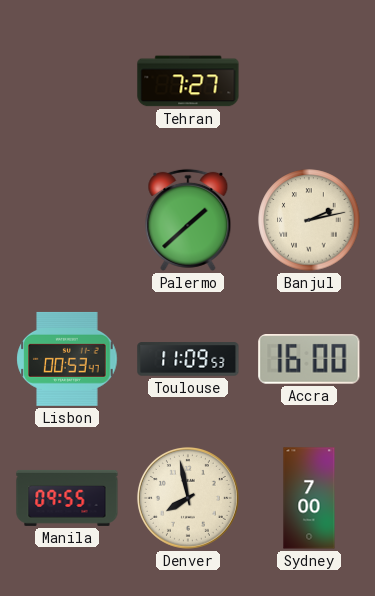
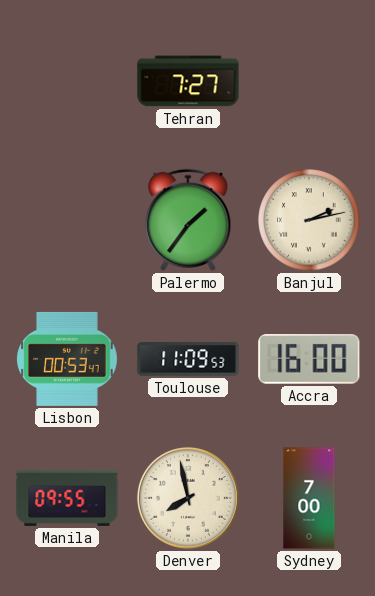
Palermo: 1:38 -> 1:36 (188, 220)
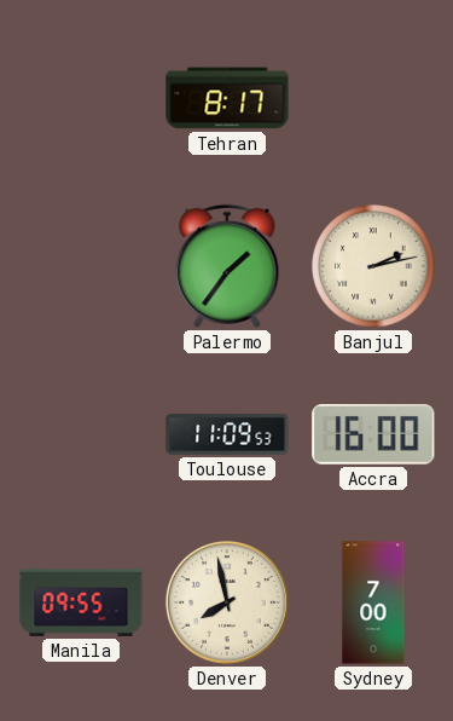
Tehran: 7:27 -> 8:17 (227, 98)
Lisbon: 00:53 -> none (67, 359)
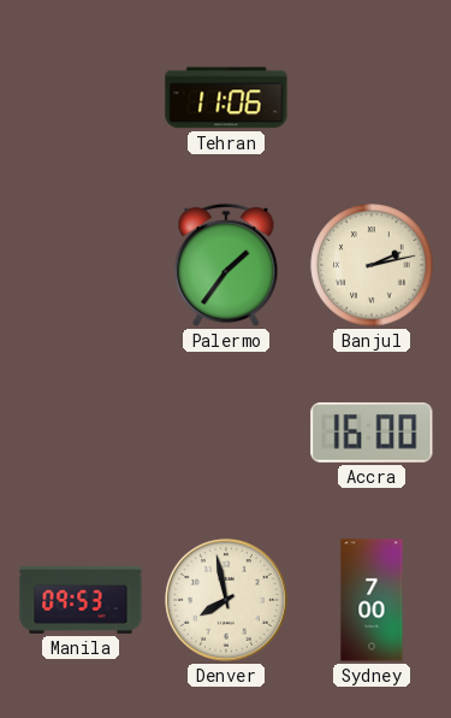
Tehran: 8:17 -> 11:06 (226, 98)
Toulouse: 11:09 -> none (227, 434)
Manila: 09:55 -> 09:53 (81, 600)
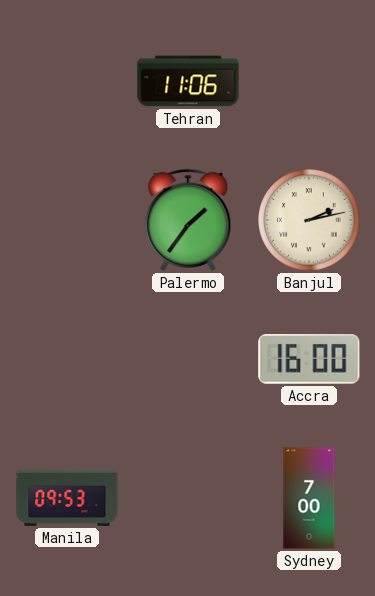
Denver: 7:58 -> none (226, 600)
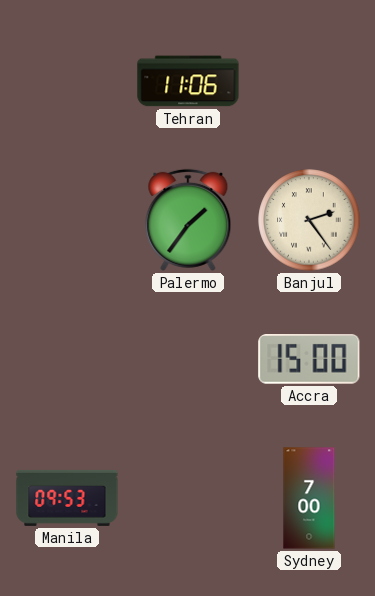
Banjul: 2:13 -> 2:24 (309, 220)
Accra: 16:00 -> 15:00 (309, 360)
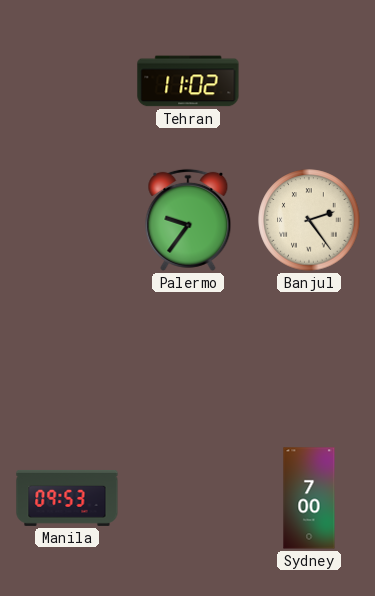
Tehran: 11:06 -> 11:02 (188, 81)
Palermo: 1:36 -> 9:36 (188, 220)
Accra: 15:00 -> none (309, 360)
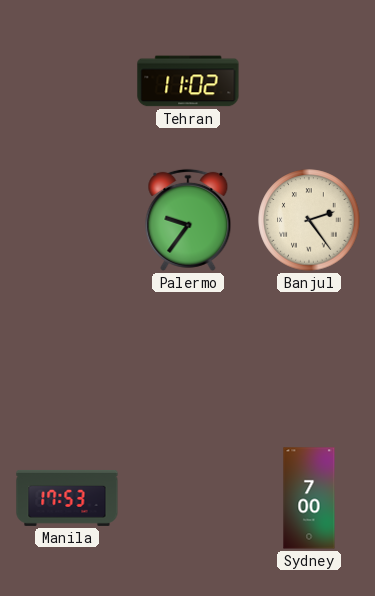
Manila: 09:53 -> 17:53 (67, 498)
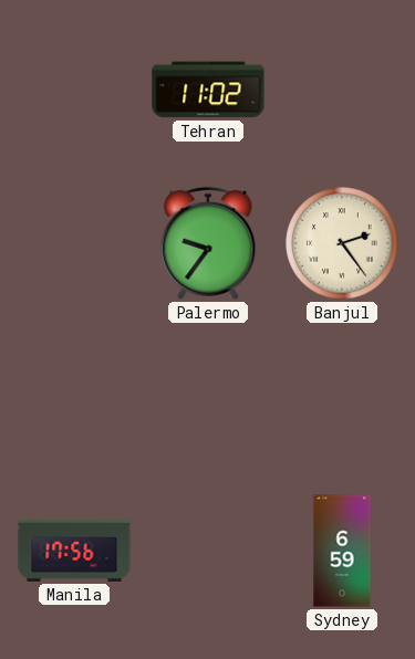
Manila: 17:53 -> 17:56 (74, 551)
Sydney: 7:00 -> 6:59 (342, 551)
